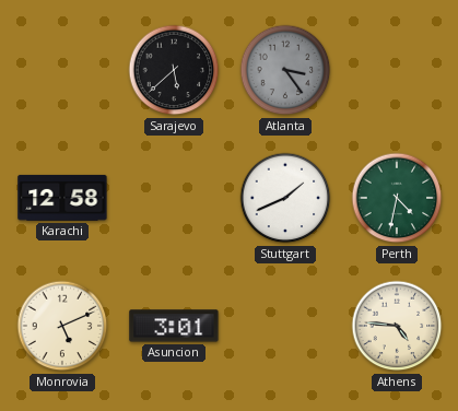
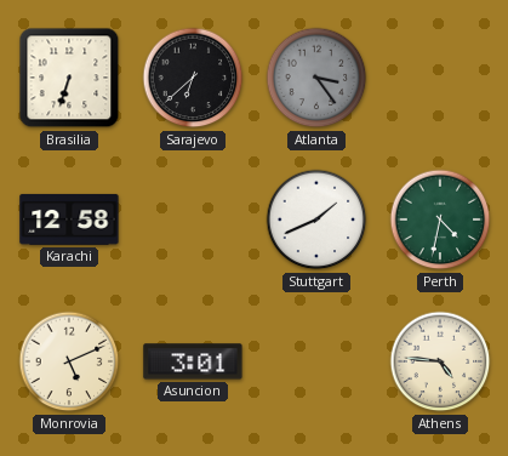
Brasilia: none -> 6:33 (69, 78)
Sarajevo: 5:38 -> 6:38 (193, 78)
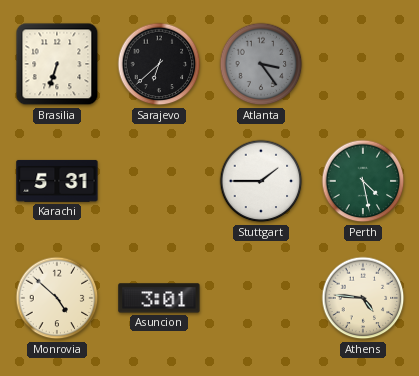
Karachi: 12:58 -> 5:31 (57, 181)
Stuttgart: 1:41 -> 1:45 (261, 181)
Perth: 4:32 -> 4:28 (363, 181)
Monrovia: 5:11 -> 4:52 (57, 298)
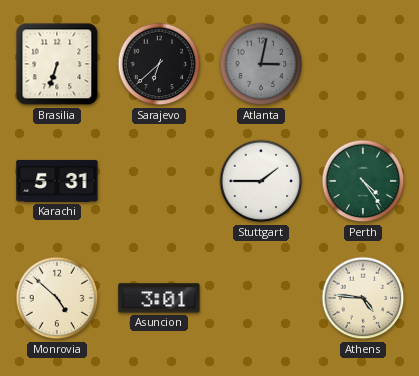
Atlanta: 3:24 -> 3:02 (261, 64)
Perth: 4:28 -> 4:24 (363, 181)
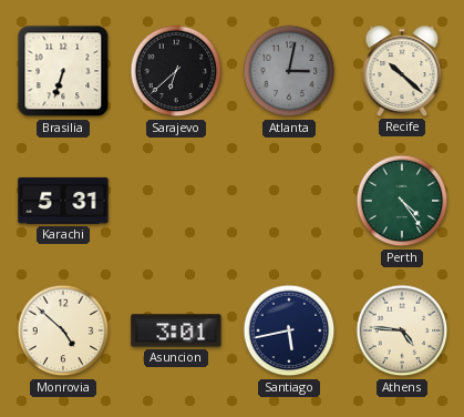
Recife: none -> 10:22 (402, 71)
Stuttgart: 1:45 -> none (261, 181)
Santiago: none -> 5:43 (289, 330)
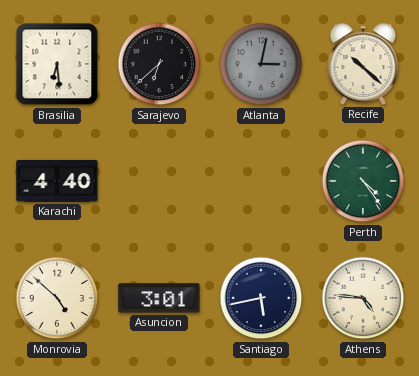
Brasilia: 6:33 -> 6:29 (57, 64)
Karachi: 5:31 -> 4:40 (57, 181)
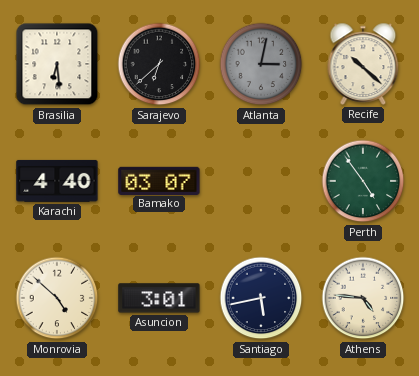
Bamako: none -> 03:07 (159, 180)
Perth: 4:24 -> 4:54 (363, 181)
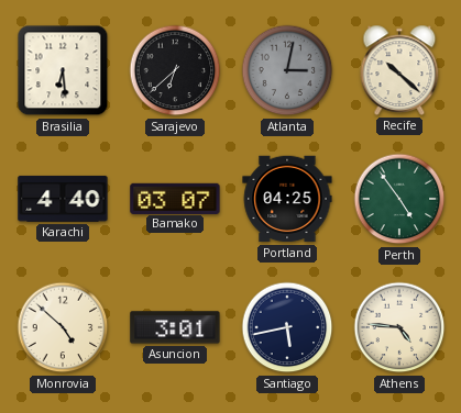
Portland: none -> 04:25 (287, 199)
